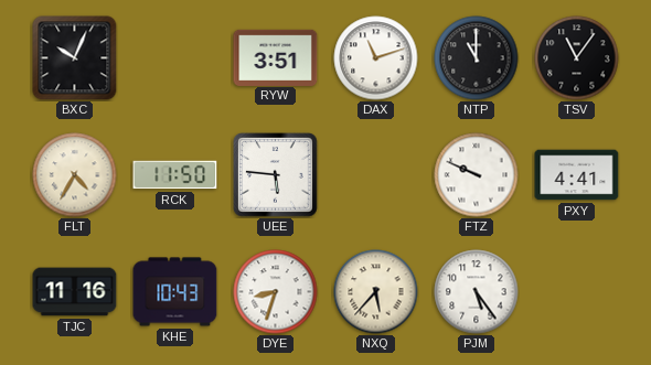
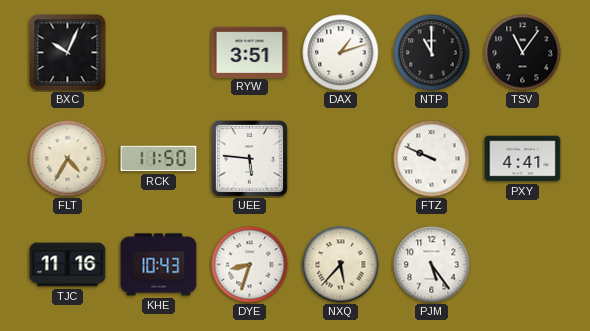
DAX: 11:12 -> 1:12 (341, 53)
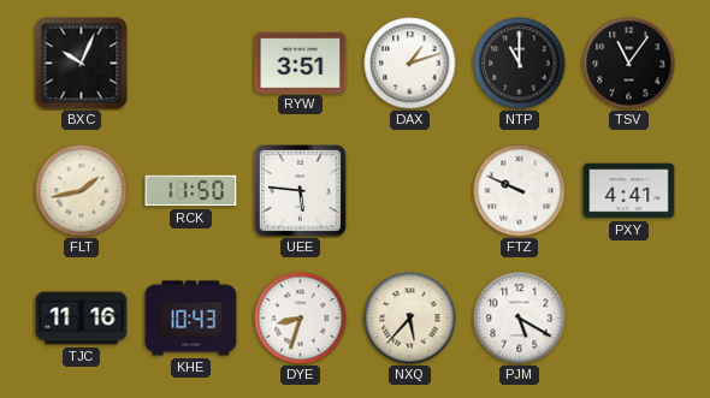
FLT: 4:35 -> 1:43 (82, 191)
PJM: 5:24 -> 5:20 (520, 319)
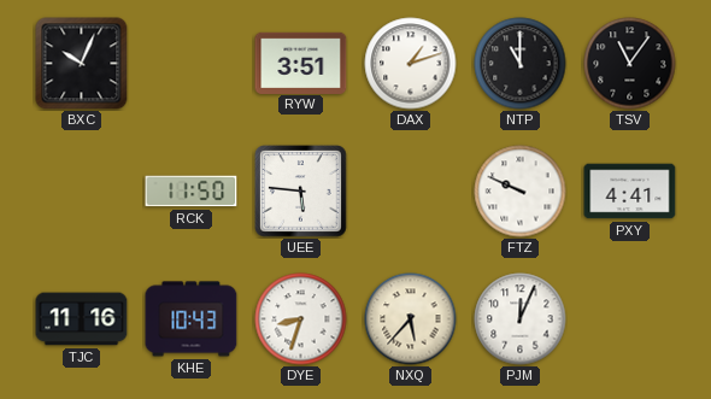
FLT: 1:43 -> none (82, 191)
PJM: 5:20 -> 12:04 (521, 319)
